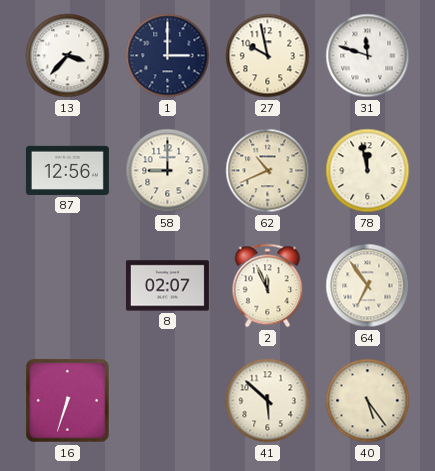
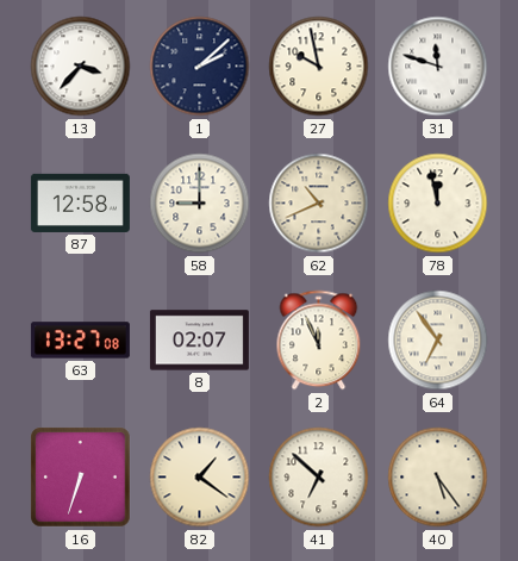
1: 3:00 -> 2:08 (200, 67)
87: 12:56 -> 12:58 (80, 202)
63: none -> 13:27 (80, 341)
82: none -> 1:21 (200, 478)
41: 5:52 -> 6:52 (319, 478)
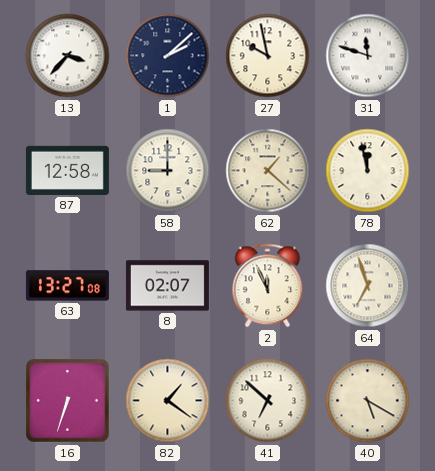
62: 10:41 -> 1:22 (268, 171)
64: 6:54 -> 6:57 (368, 286)
40: 5:24 -> 5:20 (368, 401)
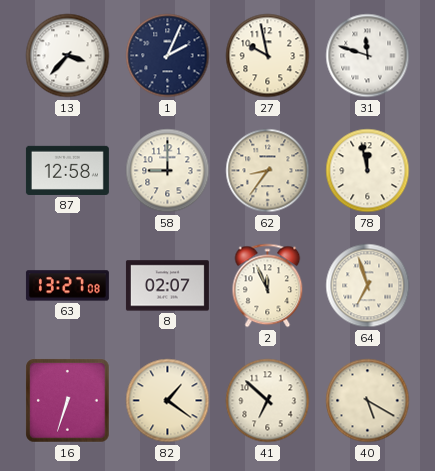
1: 2:08 -> 2:04 (168, 56)
62: 1:22 -> 8:36 (268, 171)
